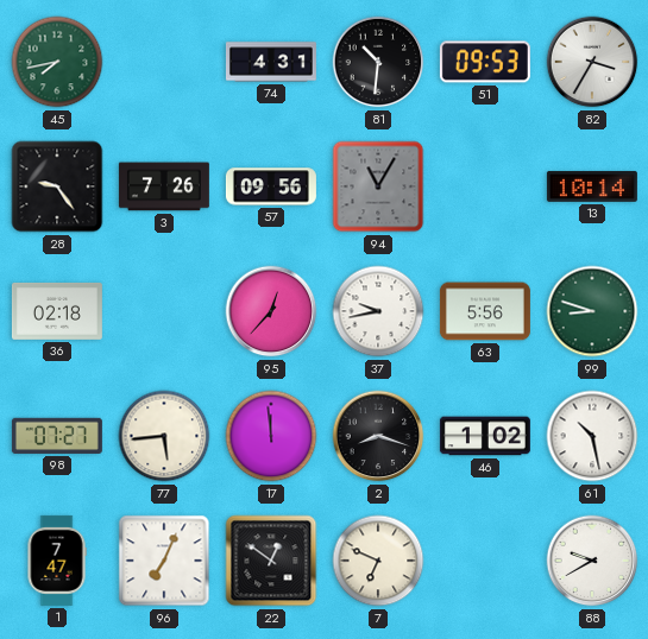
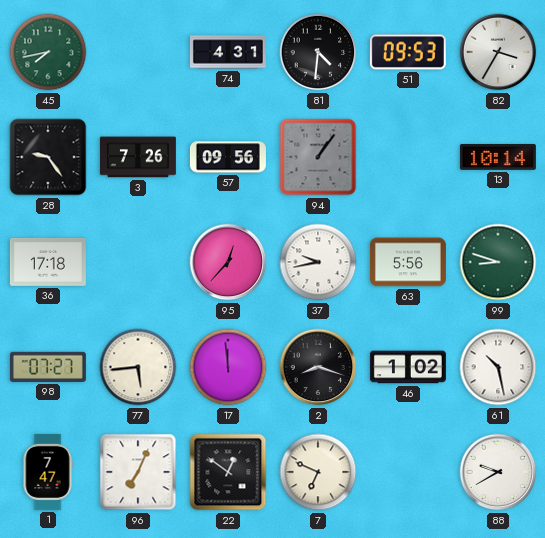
81: 10:31 -> 4:31 (318, 52)
94: 11:05 -> 1:06 (318, 157)
36: 02:18 -> 17:18 (48, 262)
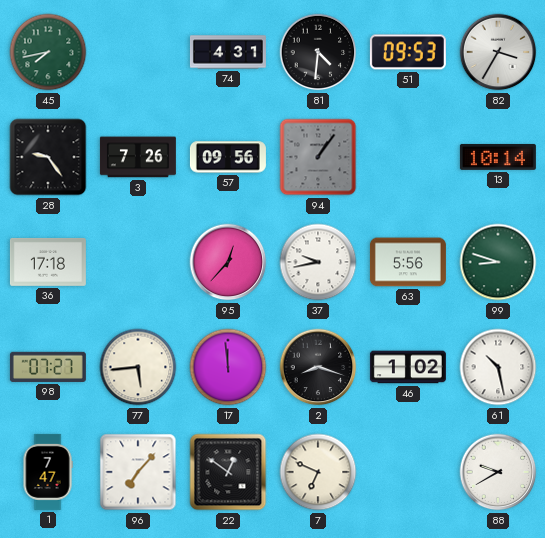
96: 7:04 -> 7:07 (138, 472)
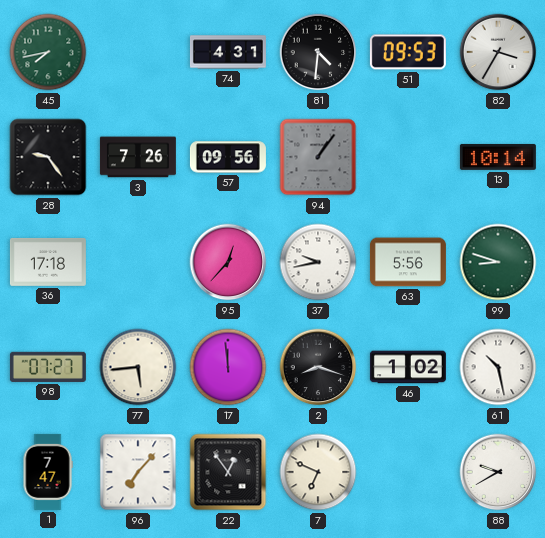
22: 12:51 -> 12:54 (228, 472)
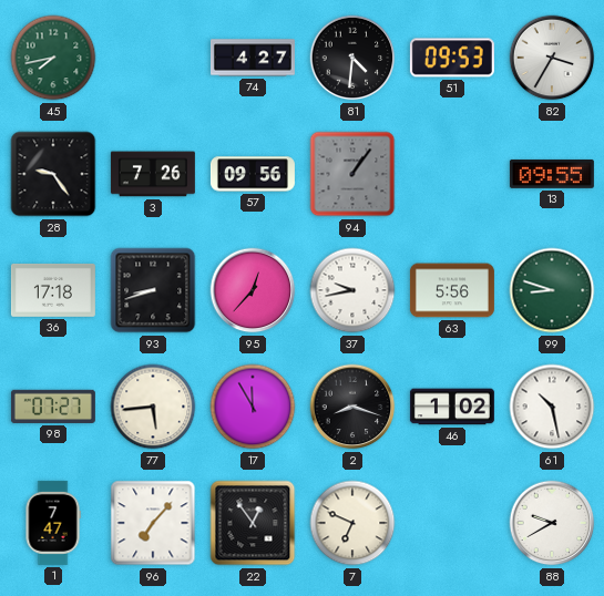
74: 4:31 -> 4:27 (253, 58)
13: 10:14 -> 09:55 (552, 174)
93: none -> 8:42 (153, 290)
17: 11:59 -> 11:55 (253, 407)
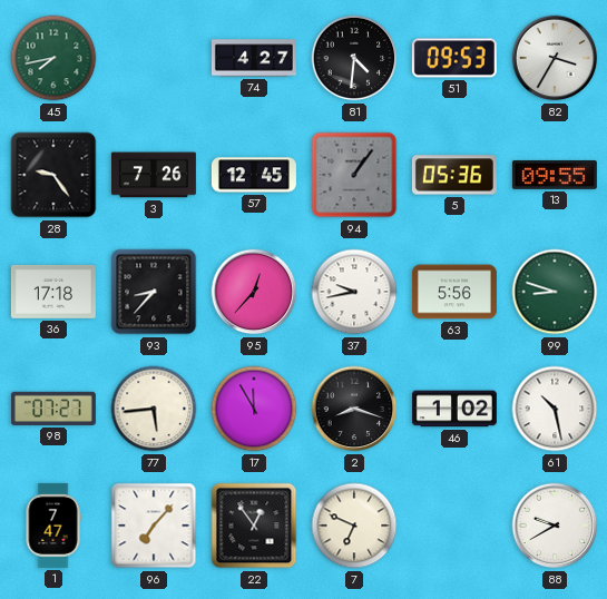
57: 09:56 -> 12:45 (254, 175)
5: none -> 05:36 (454, 175)
93: 8:42 -> 8:37 (154, 292)
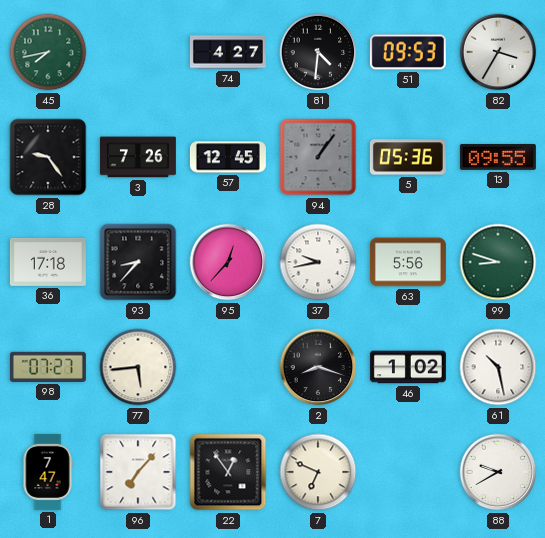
17: 11:55 -> none (254, 409)
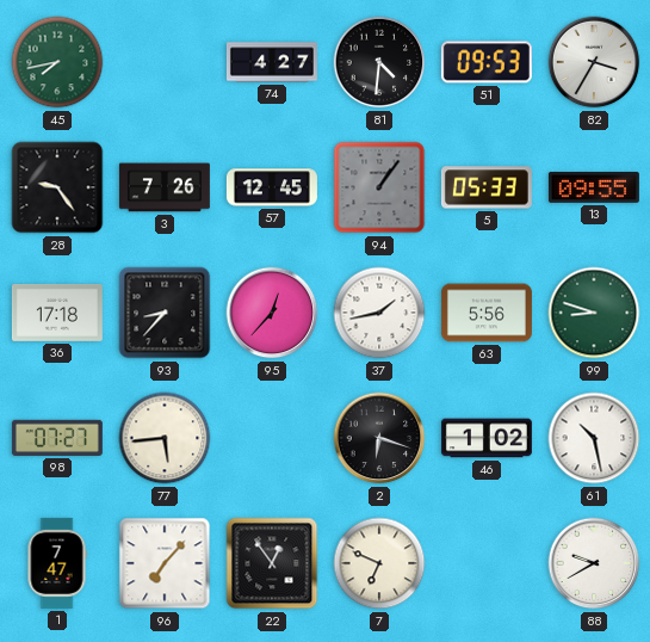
5: 05:36 -> 05:33 (487, 187)
37: 9:43 -> 1:43 (379, 313)
2: 8:18 -> 6:18 (379, 438)
